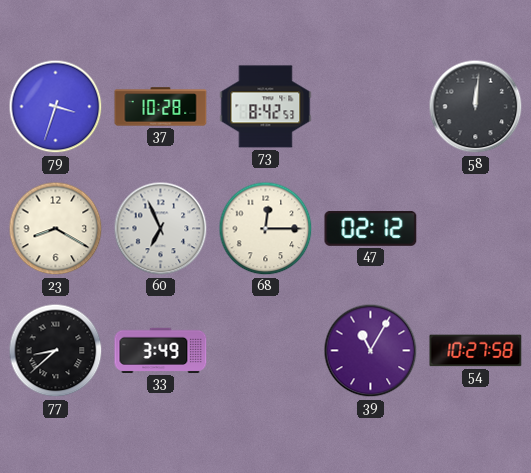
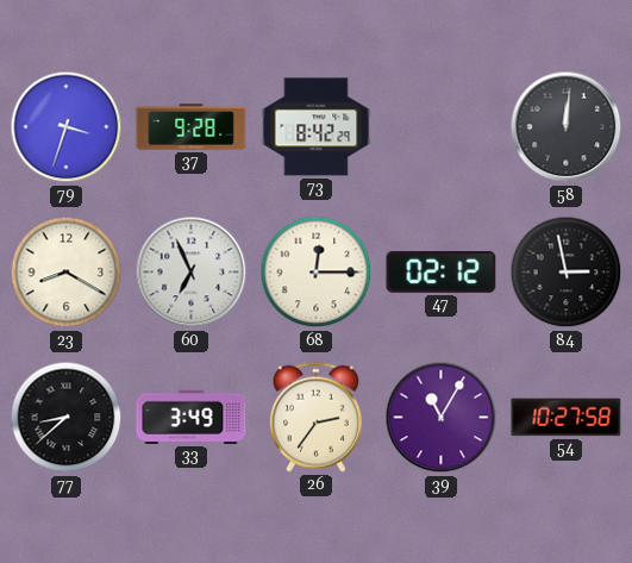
37: 10:28 -> 9:28 (192, 127)
73: 8:42:53 -> 8:42:29 (317, 127)
84: none -> 2:58 (567, 273)
26: none -> 2:36 (315, 417)
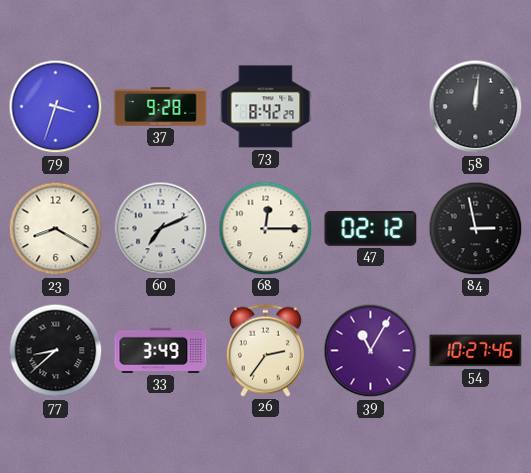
60: 6:56 -> 7:11 (161, 229)
54: 10:27:58 -> 10:27:46 (476, 351)
